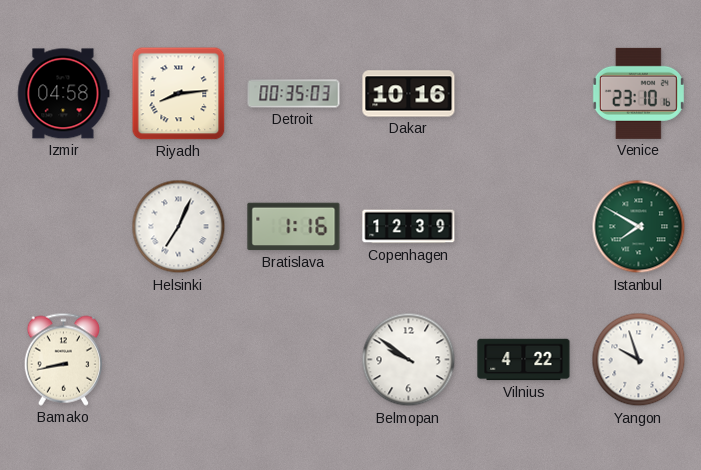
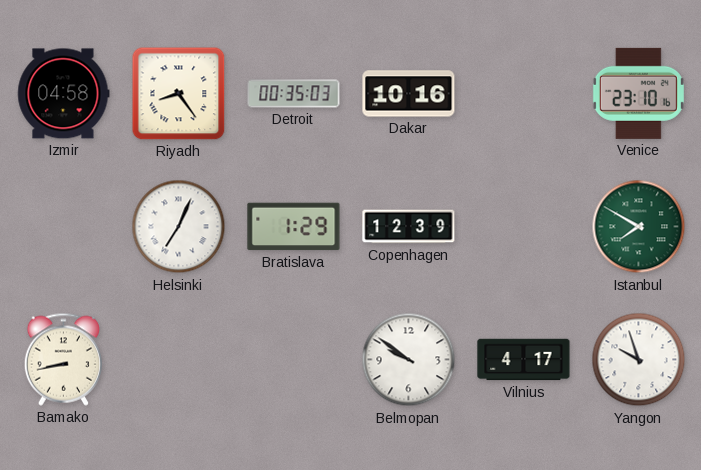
Riyadh: 8:14 -> 8:24 (179, 94)
Bratislava: 1:16 -> 1:29 (294, 227)
Vilnius: 4:22 -> 4:17 (524, 360)
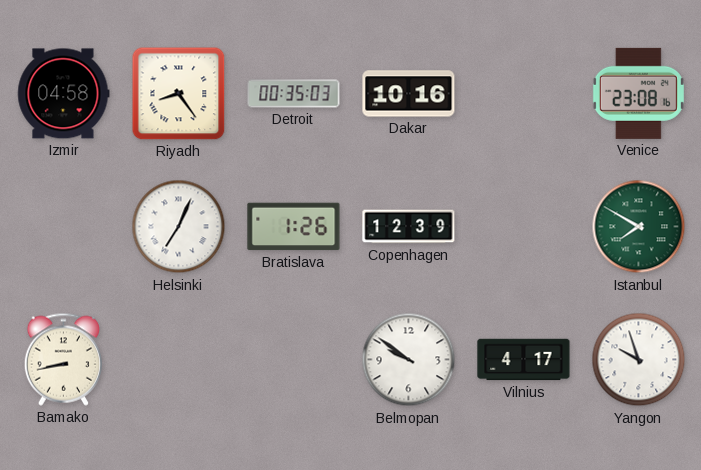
Venice: 23:10 -> 23:08 (638, 93)
Bratislava: 1:29 -> 1:26 (294, 227)
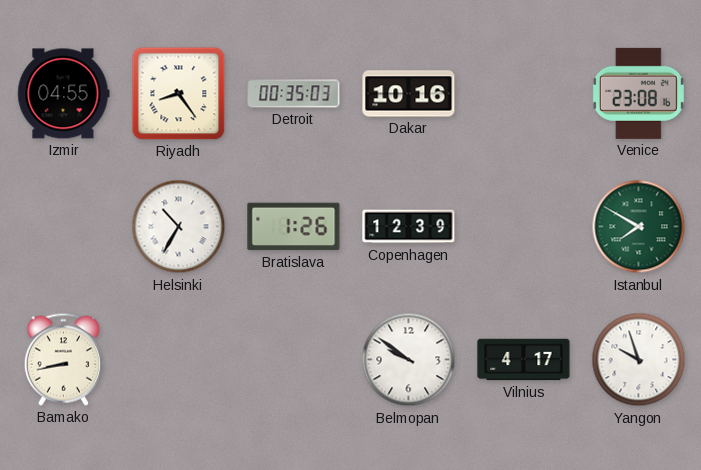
Izmir: 04:58 -> 04:55 (64, 94)
Helsinki: 7:04 -> 10:35 (179, 227)
